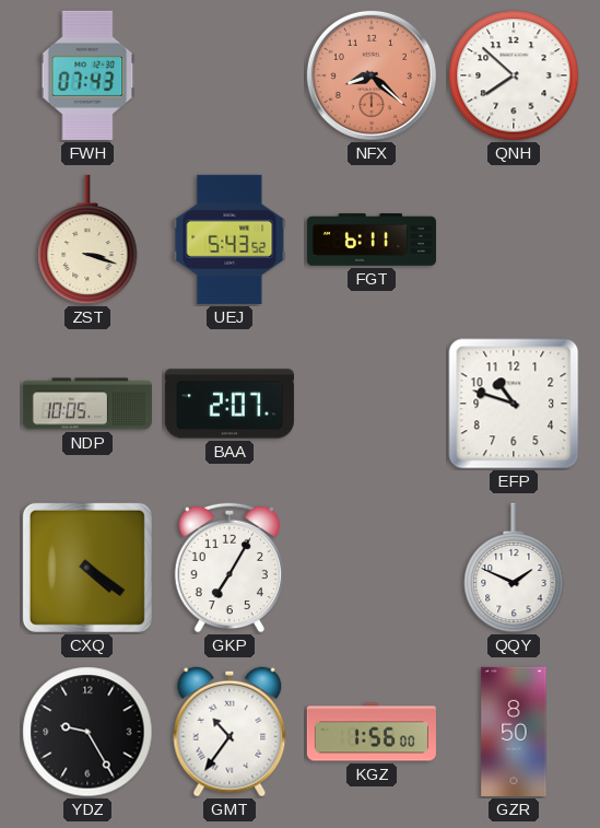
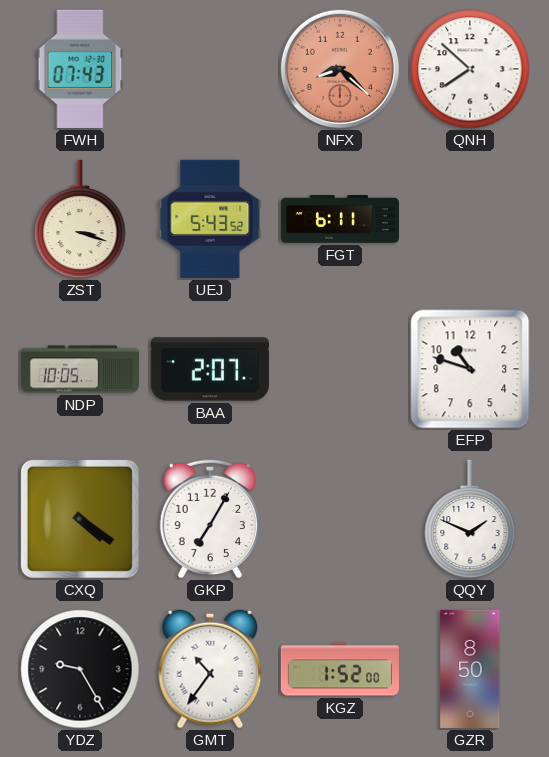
KGZ: 1:56 -> 1:52 (340, 669)
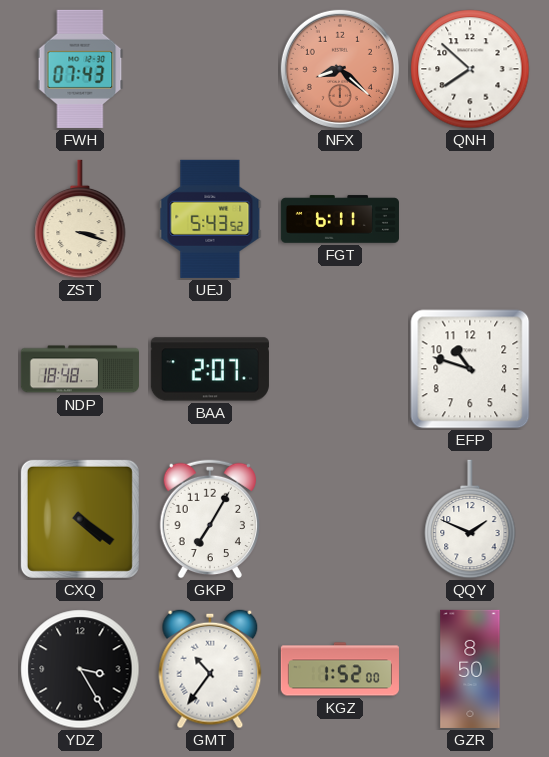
NDP: 10:05 -> 18:48 (80, 369)
YDZ: 9:25 -> 3:25 (80, 669)
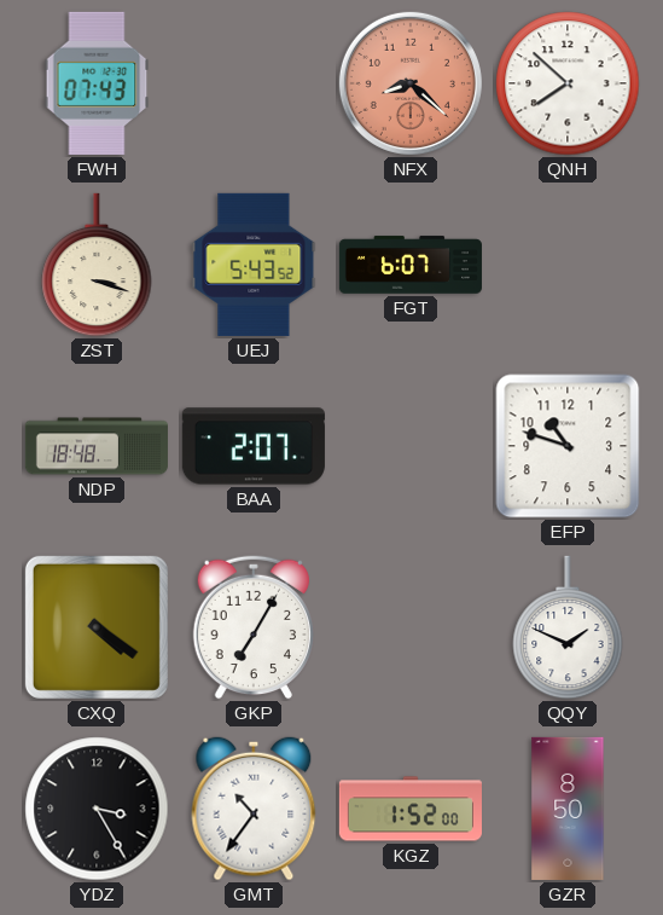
FGT: 6:11 -> 6:07 (411, 265)
